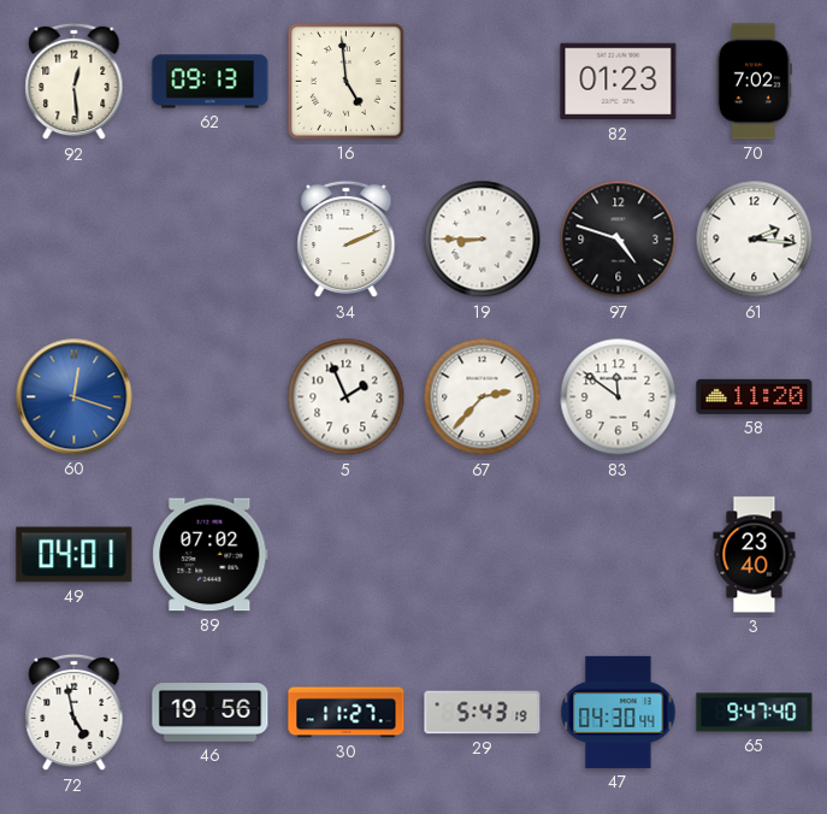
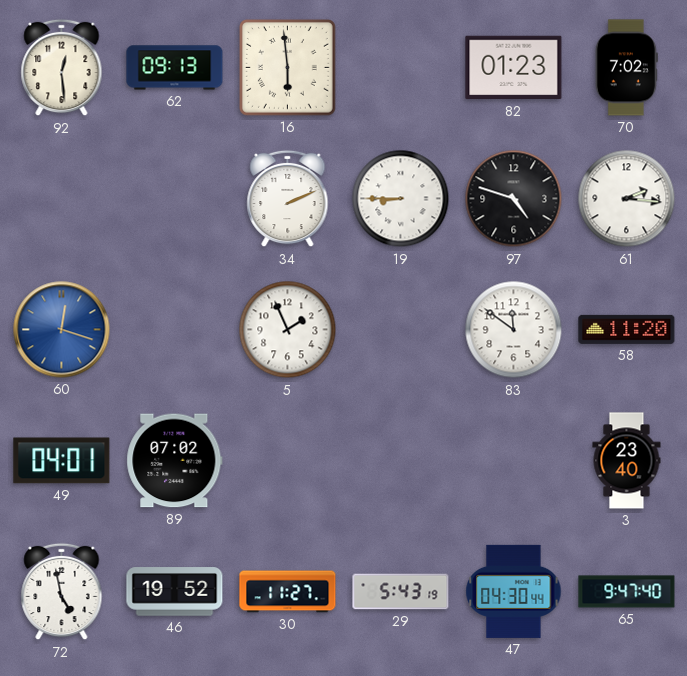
16: 4:59 -> 5:59 (287, 67)
67: 2:37 -> none (483, 397)
46: 19:56 -> 19:52 (175, 592)
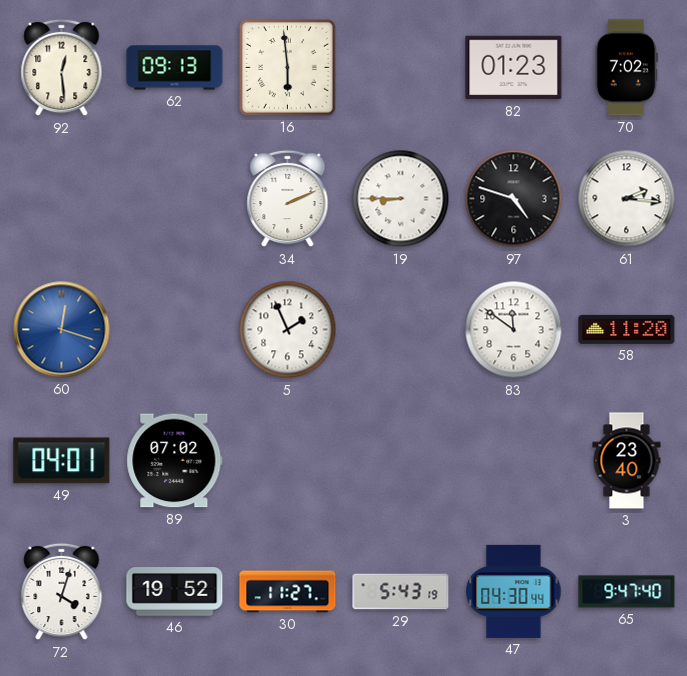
72: 4:58 -> 4:03 (62, 592)
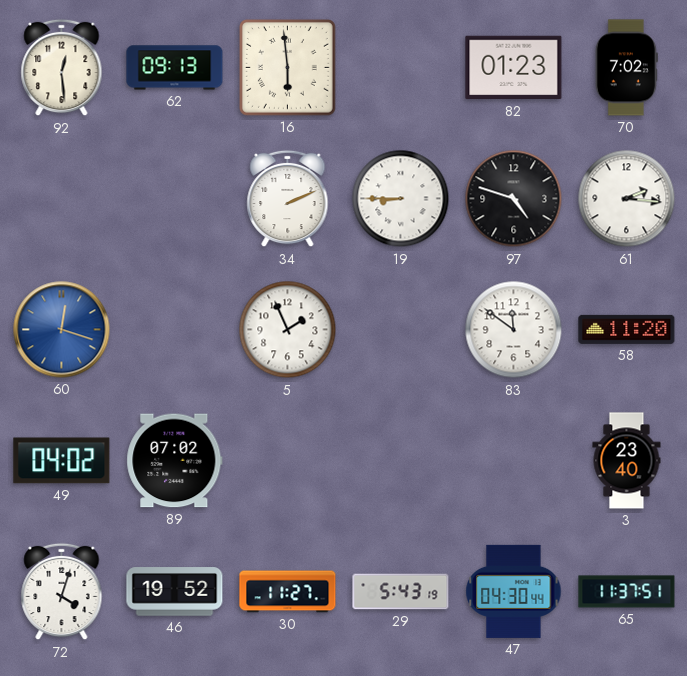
49: 04:01 -> 04:02 (62, 461)
65: 9:47 -> 11:37 (627, 592)
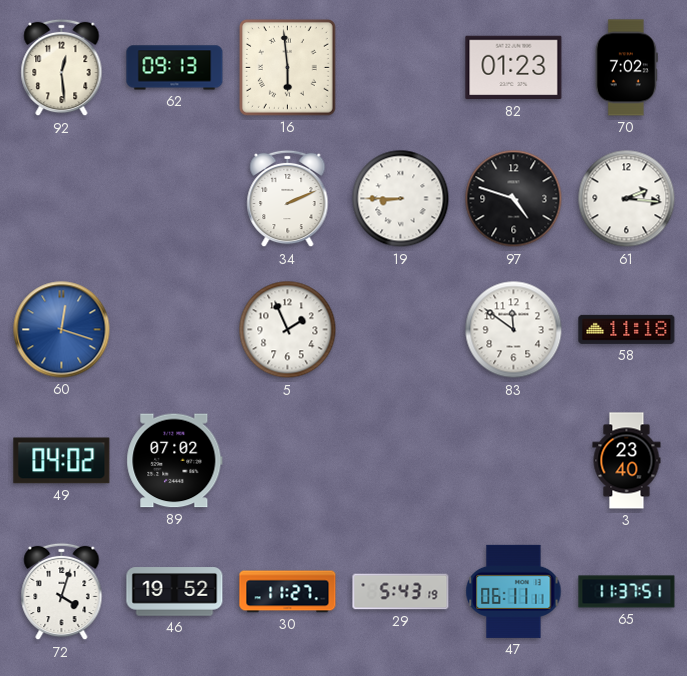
58: 11:20 -> 11:18 (627, 329)
47: 04:30 -> 06:11 (514, 591)
